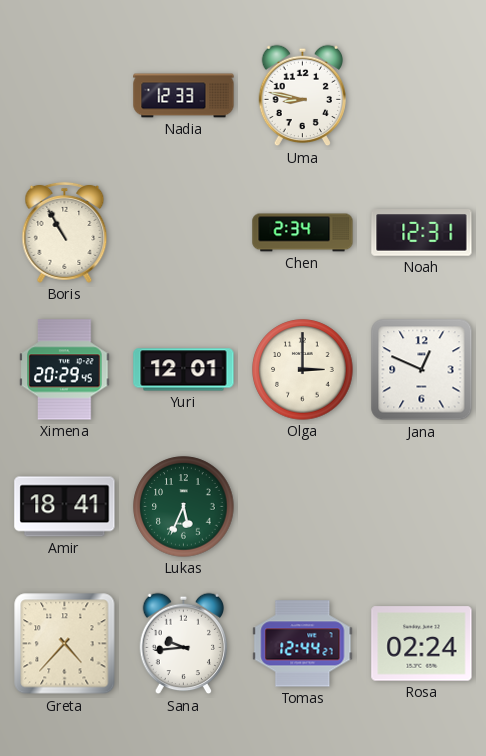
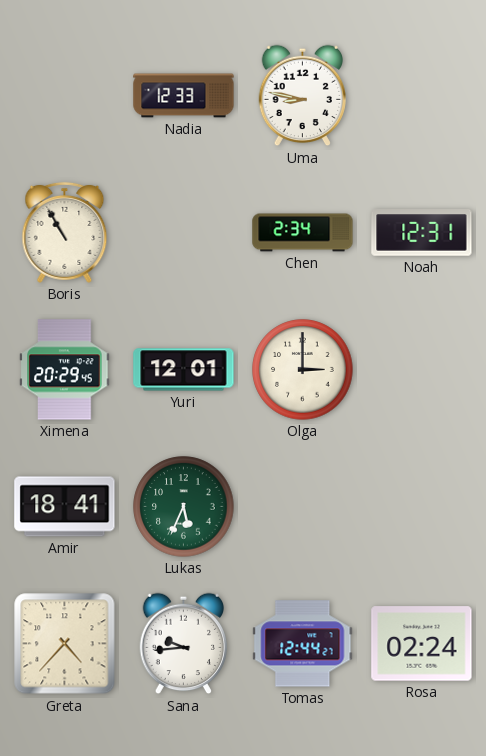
Jana: 12:49 -> none (422, 370)
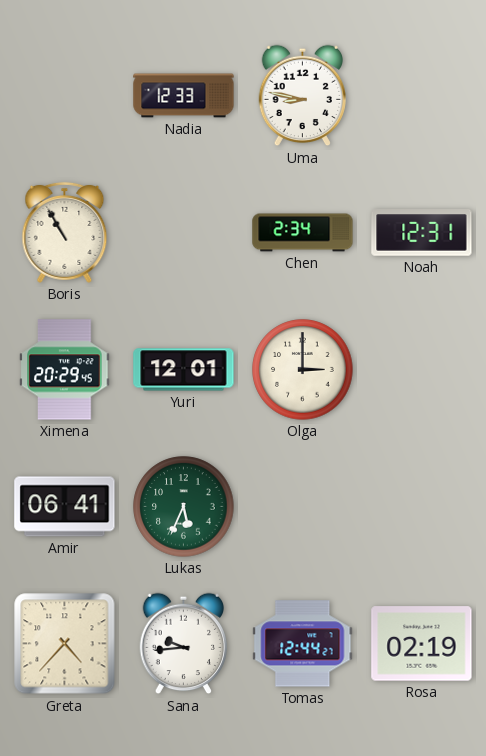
Amir: 18:41 -> 06:41 (65, 507)
Rosa: 02:24 -> 02:19 (422, 644)
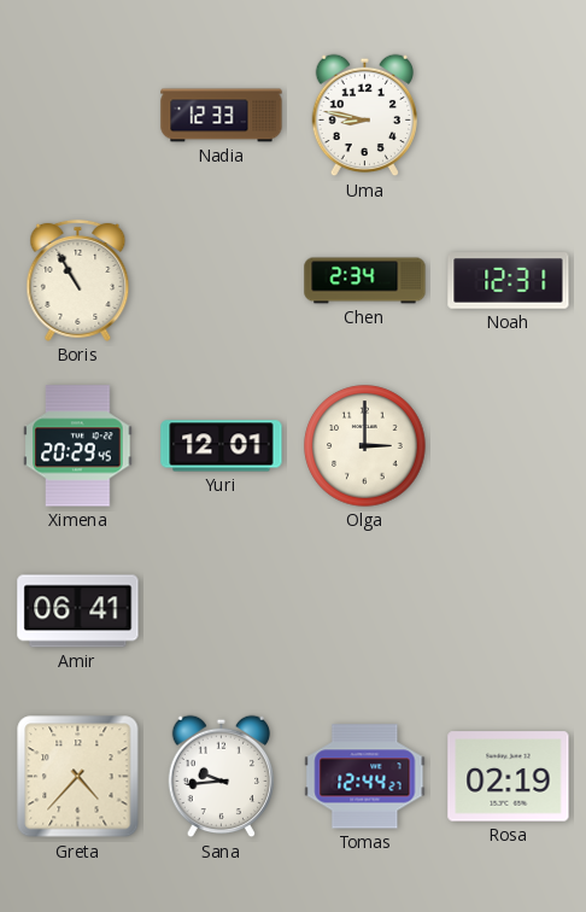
Lukas: 5:34 -> none (184, 507)
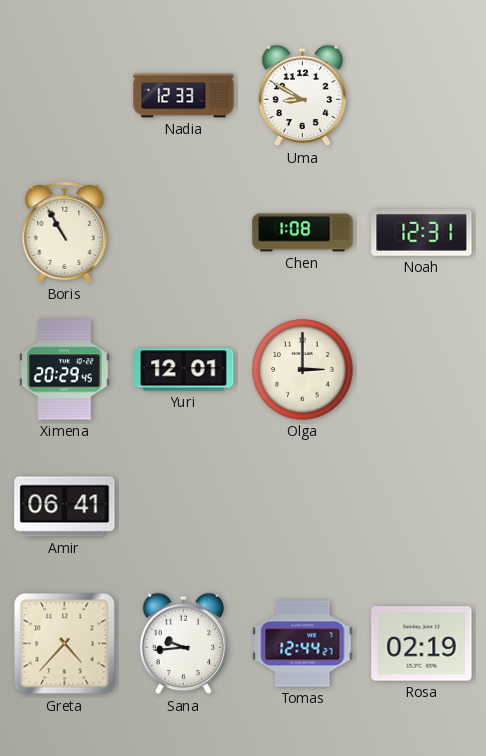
Uma: 8:47 -> 8:50 (302, 96)
Chen: 2:34 -> 1:08 (303, 233)
